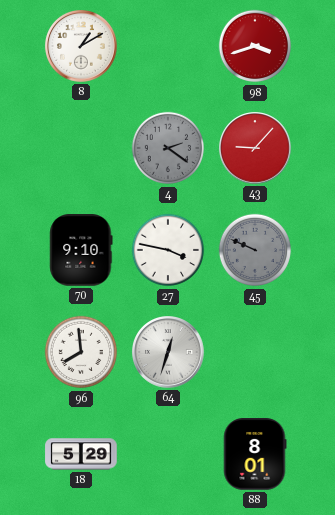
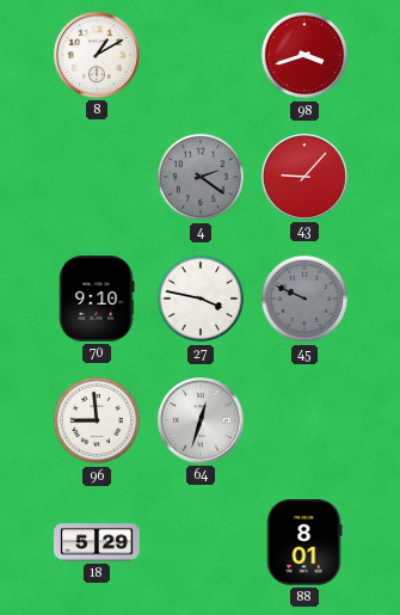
96: 7:59 -> 8:59 (97, 420)
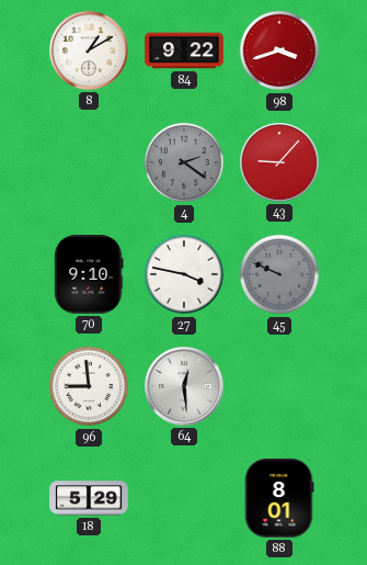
84: none -> 9:22 (184, 50)
64: 12:33 -> 12:29 (185, 387)
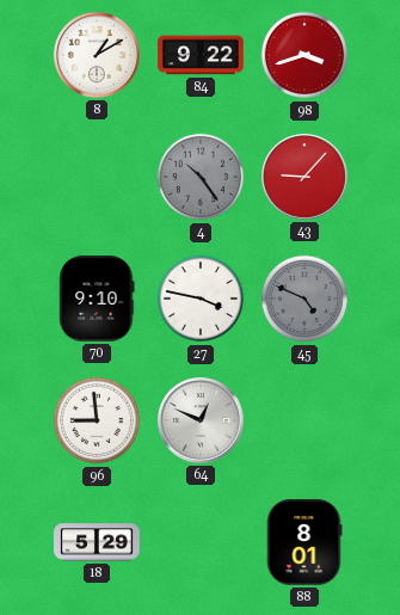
4: 2:21 -> 10:24 (201, 177)
45: 9:49 -> 4:49 (304, 299)
64: 12:29 -> 12:49 (202, 422)
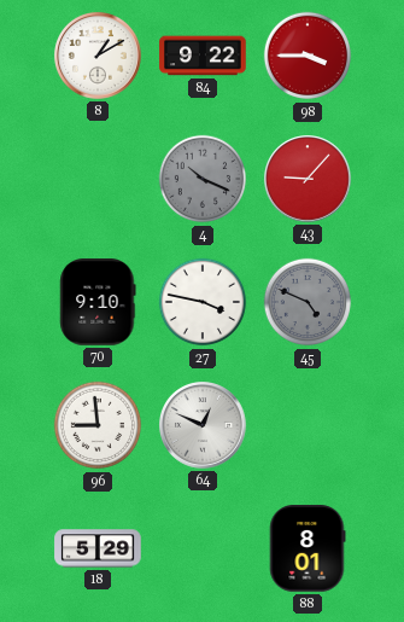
98: 3:42 -> 3:45 (308, 56)
4: 10:24 -> 10:19 (203, 179)
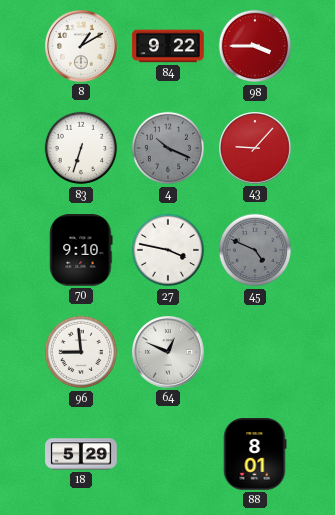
83: none -> 6:33 (81, 148)
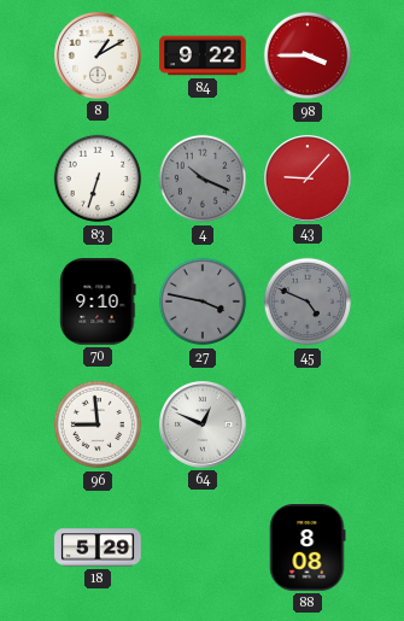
27 dial: white -> grey (203, 301)
88: 8:01 -> 8:08 (308, 547)
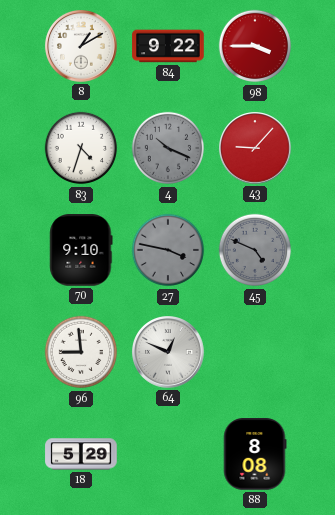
83: 6:33 -> 4:33 (81, 148)
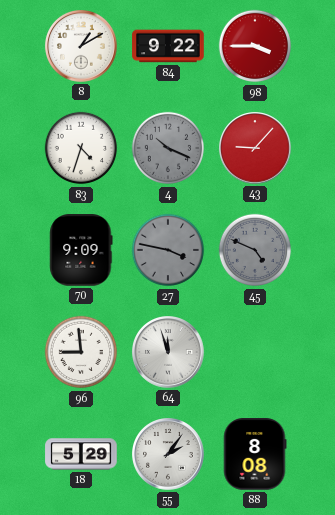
70: 9:10 -> 9:09 (81, 250)
64: 12:49 -> 11:57 (169, 353)
55: none -> 2:06 (169, 455)
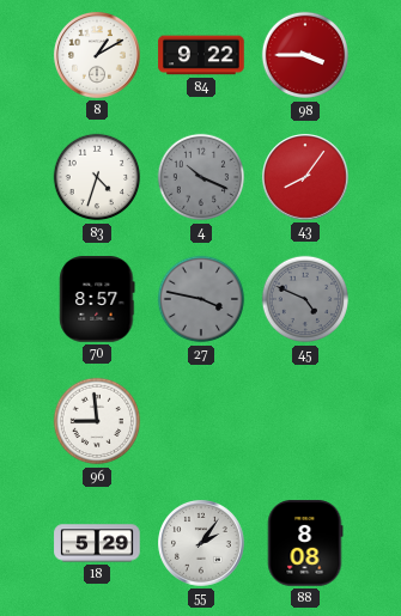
43: 9:07 -> 8:06 (306, 178)
70: 9:09 -> 8:57 (97, 299)
64: 11:57 -> none (169, 353)
